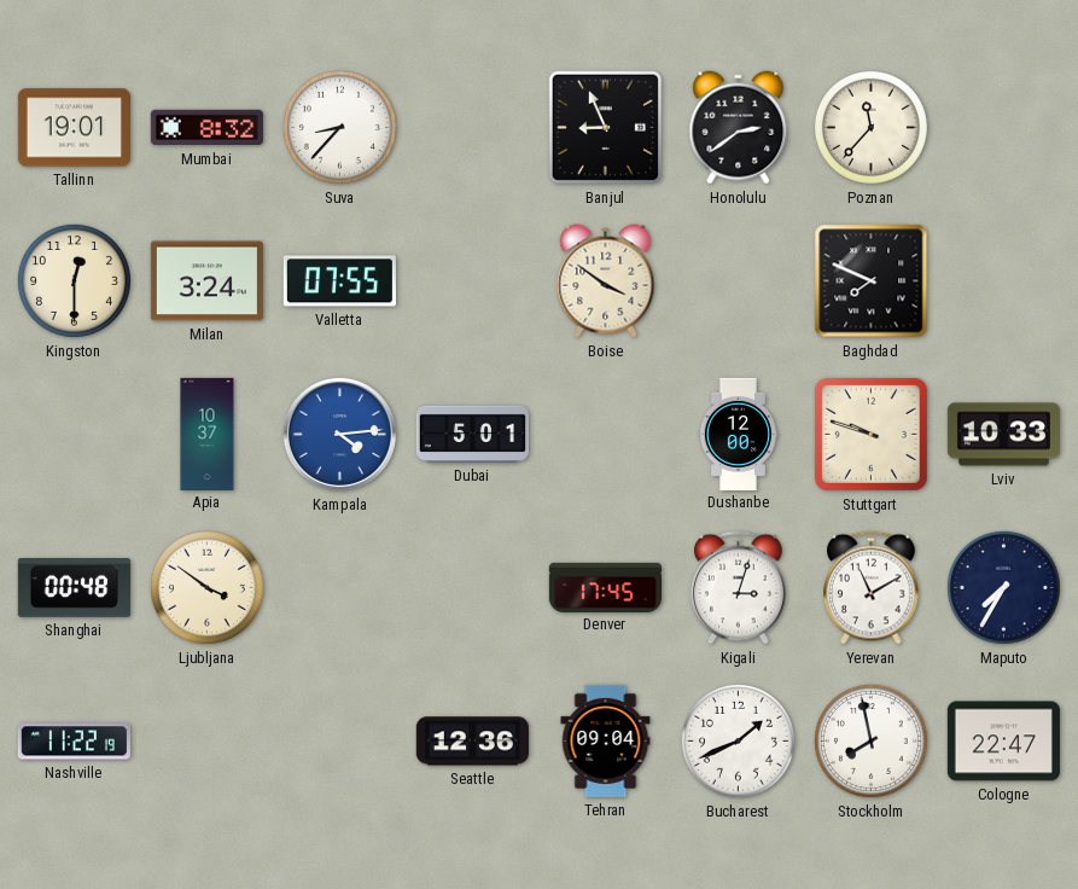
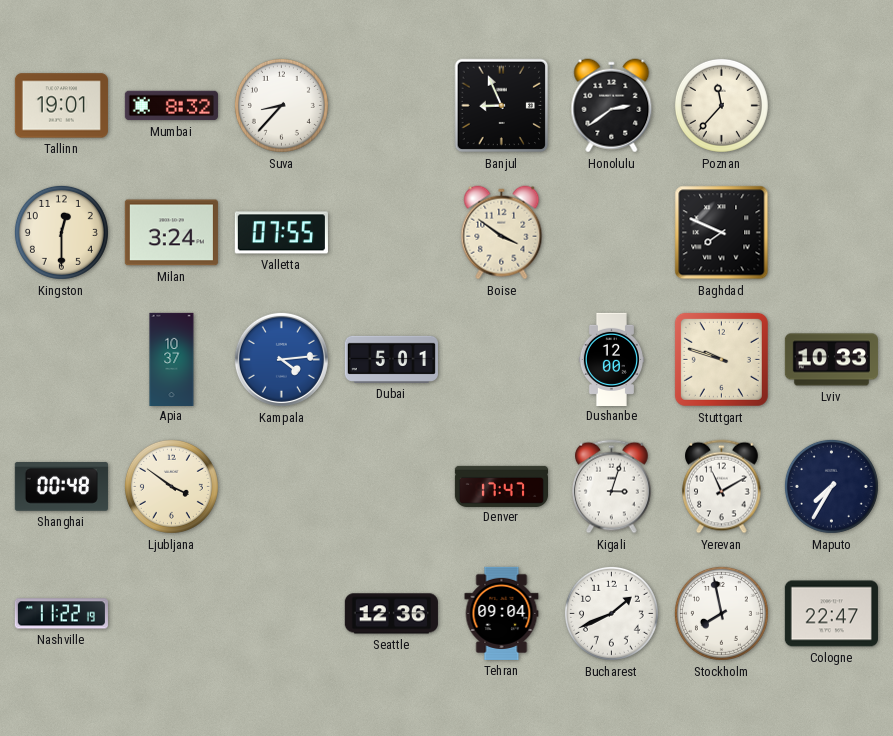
Denver: 17:45 -> 17:47 (501, 486)
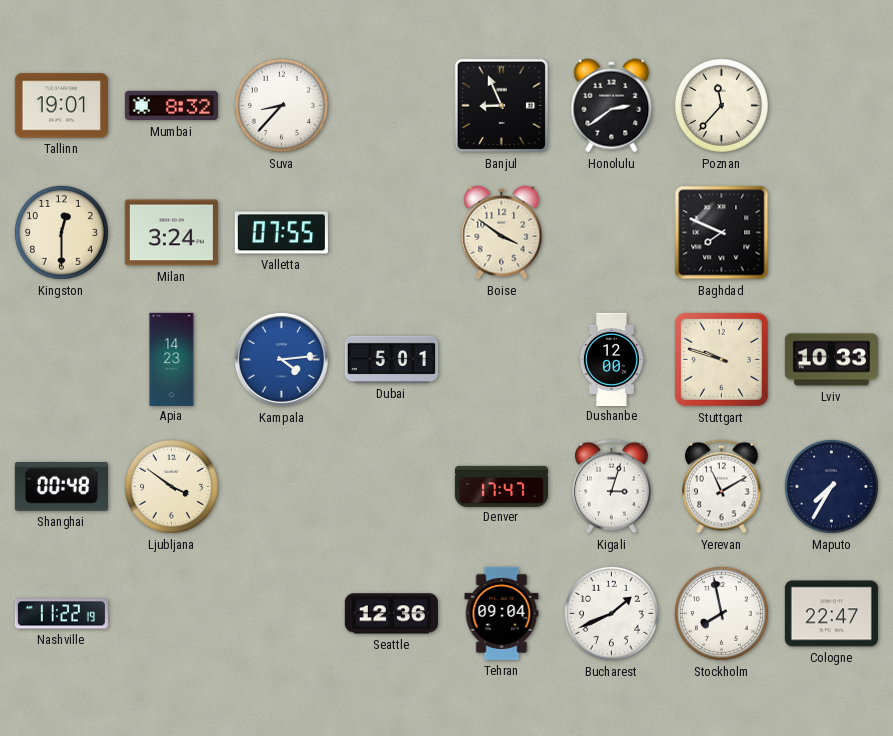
Apia: 10:37 -> 14:23 (172, 359)
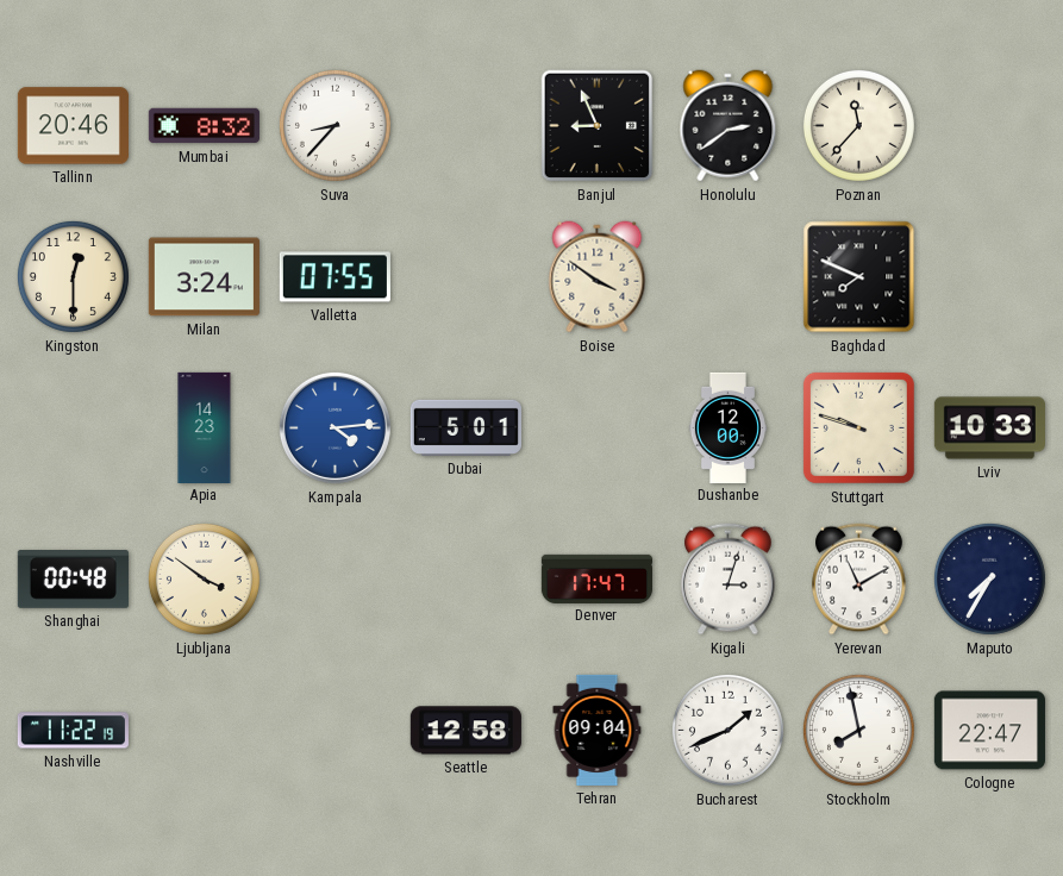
Tallinn: 19:01 -> 20:46 (73, 126)
Seattle: 12:36 -> 12:58 (465, 731)
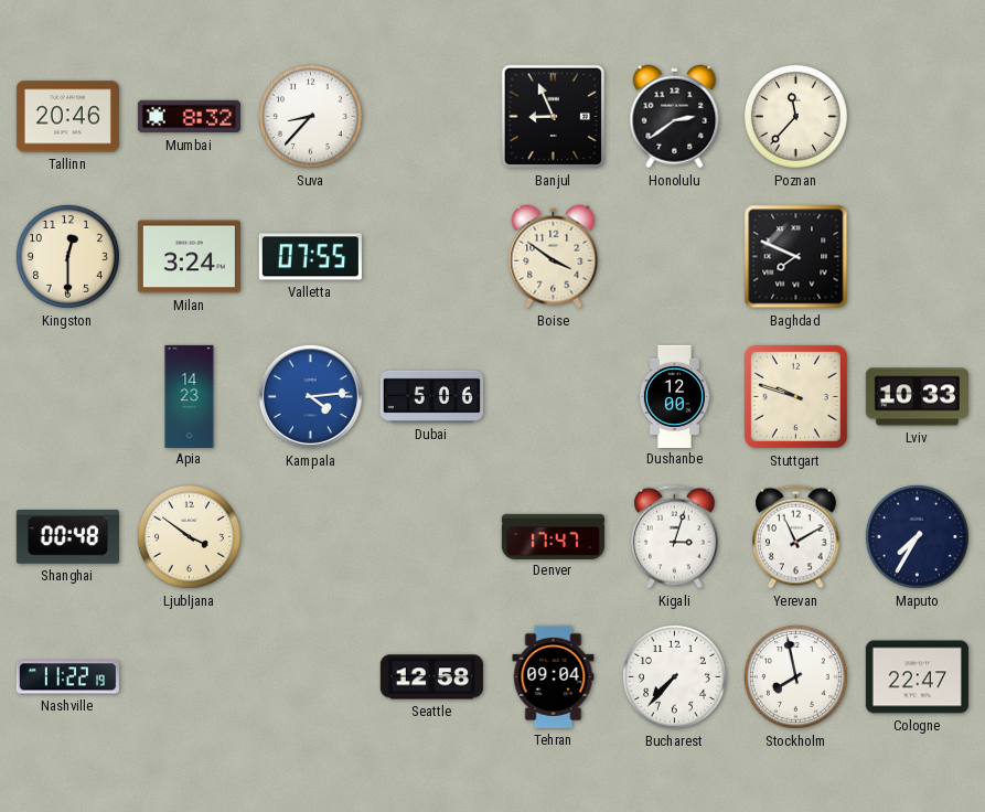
Dubai: 5:01 -> 5:06 (431, 396)
Bucharest: 1:41 -> 7:37 (674, 676)
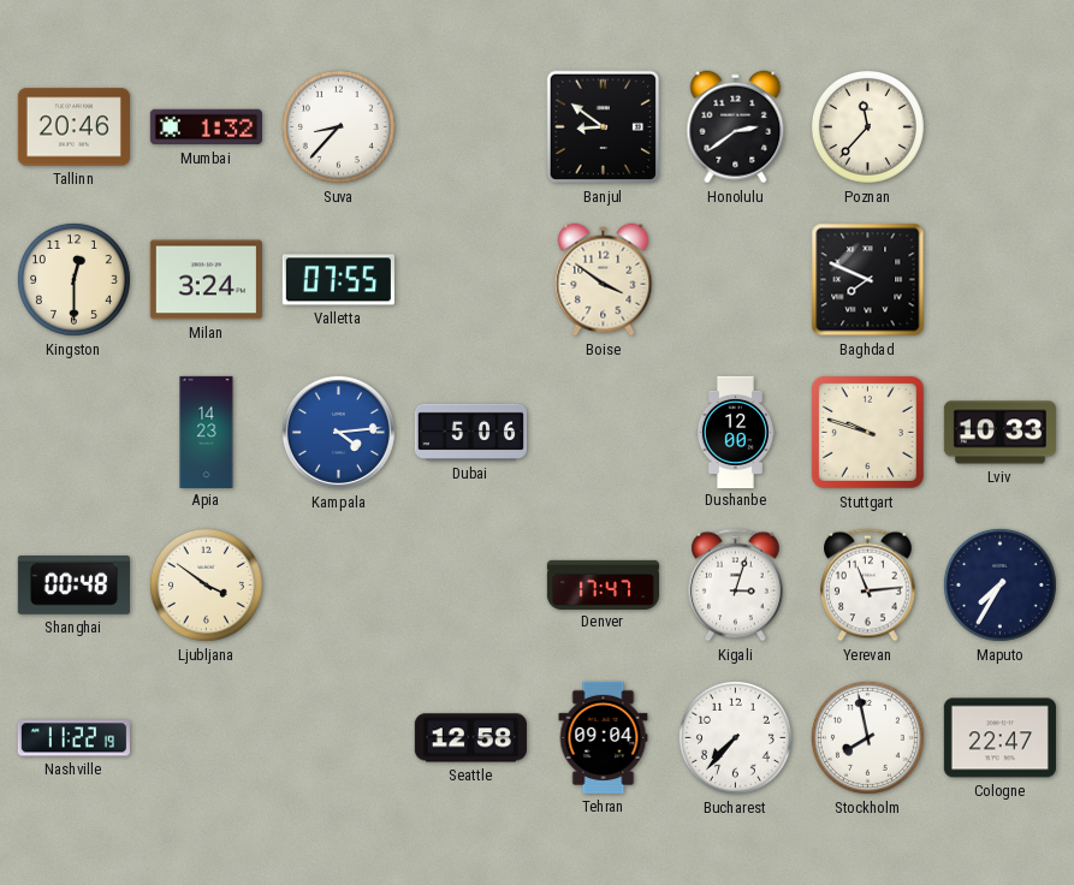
Mumbai: 8:32 -> 1:32 (206, 127)
Banjul: 8:56 -> 8:51 (604, 127)
Yerevan: 11:10 -> 11:14 (868, 586)
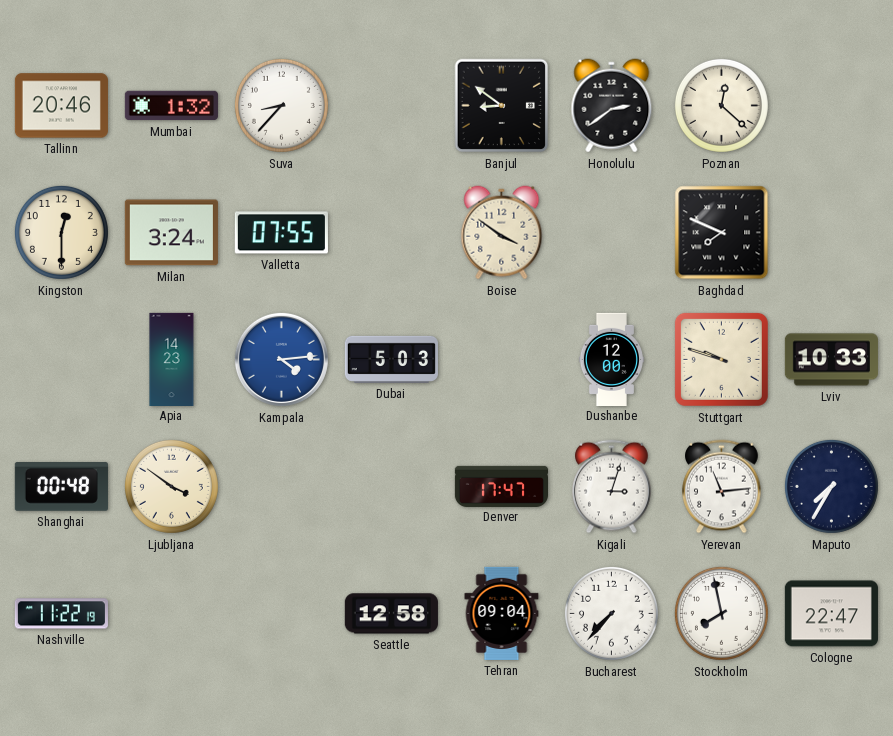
Poznan: 11:37 -> 12:22 (721, 105)
Dubai: 5:06 -> 5:03 (391, 359)
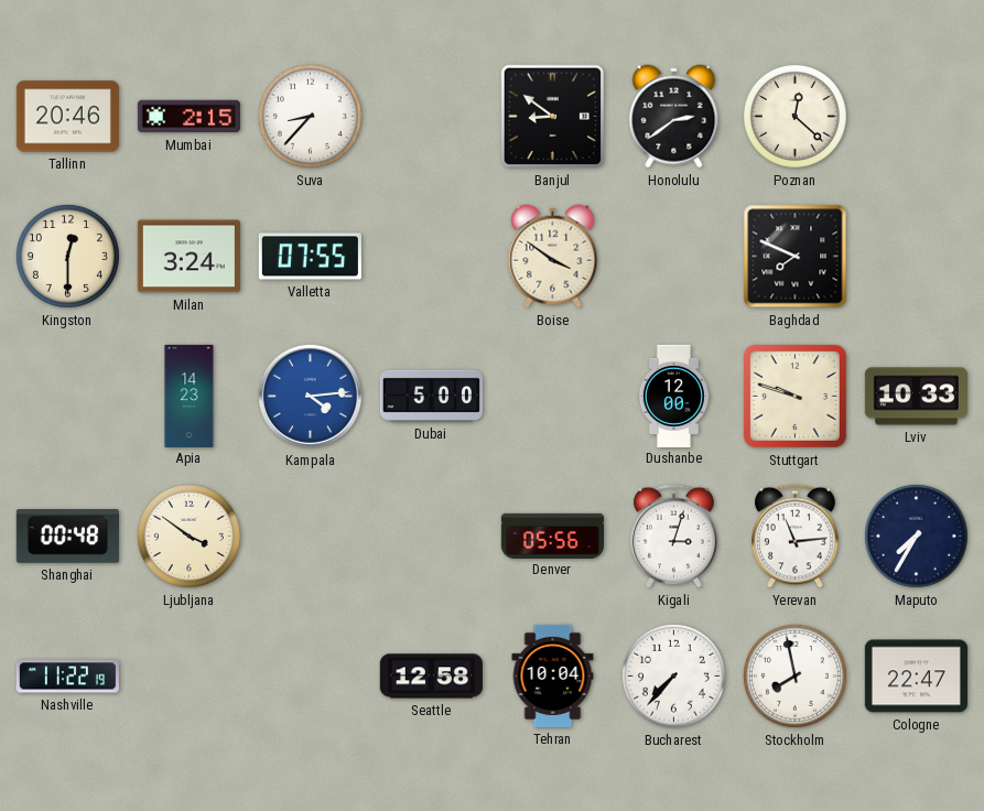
Mumbai: 1:32 -> 2:15 (188, 117)
Dubai: 5:03 -> 5:00 (431, 396)
Denver: 17:47 -> 05:56 (552, 536)
Tehran: 09:04 -> 10:04 (553, 675)
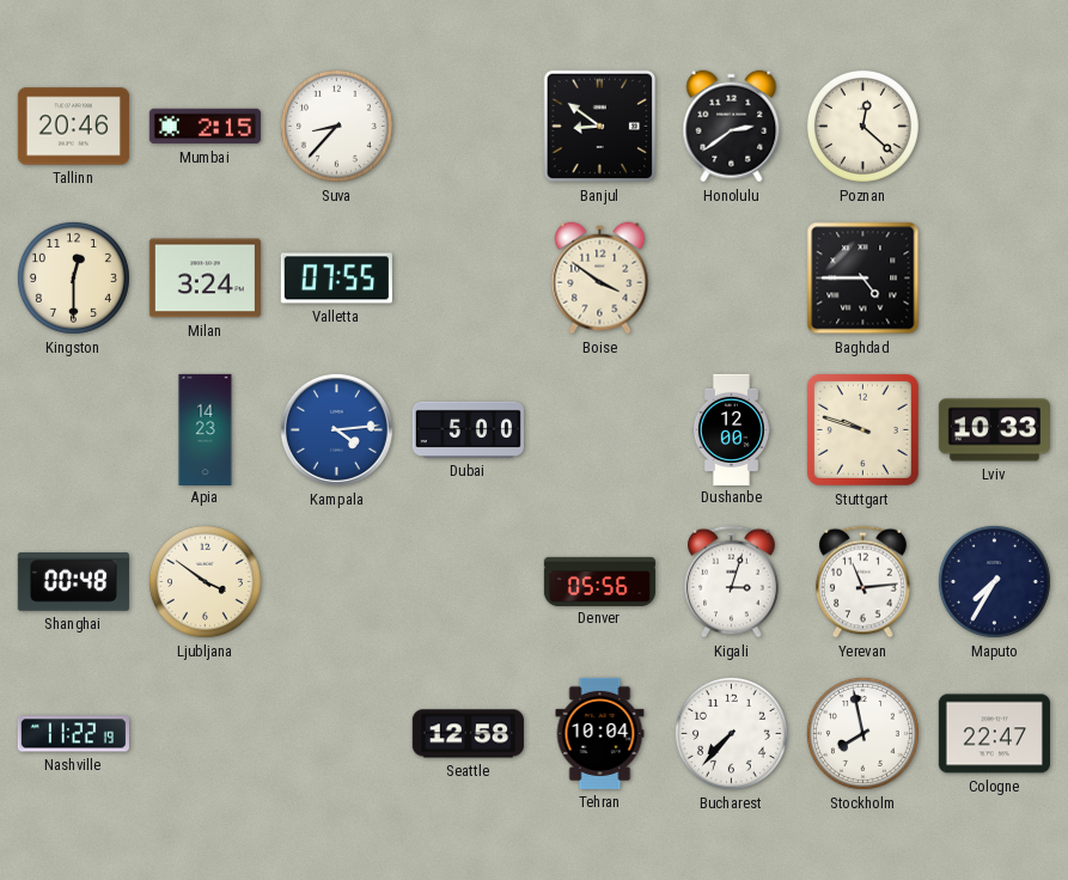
Baghdad: 7:49 -> 4:45 (863, 279)
